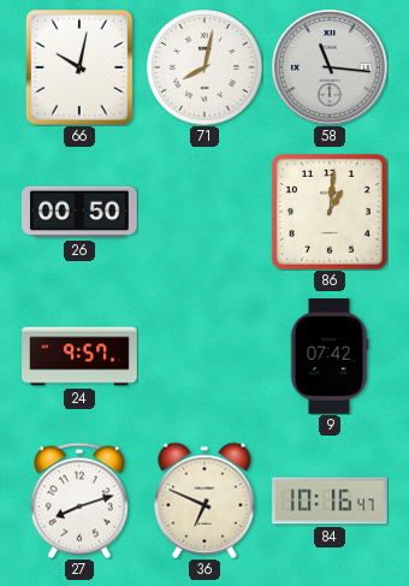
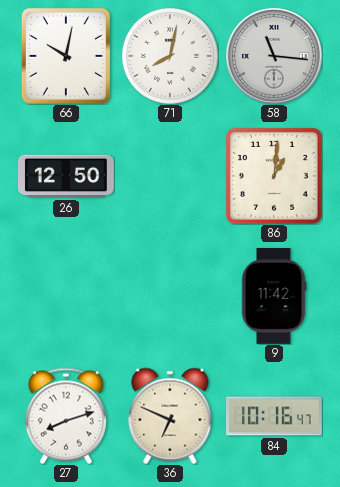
26: 00:50 -> 12:50 (67, 176)
24: 9:57 -> none (79, 356)
9: 07:42 -> 11:42 (274, 297)
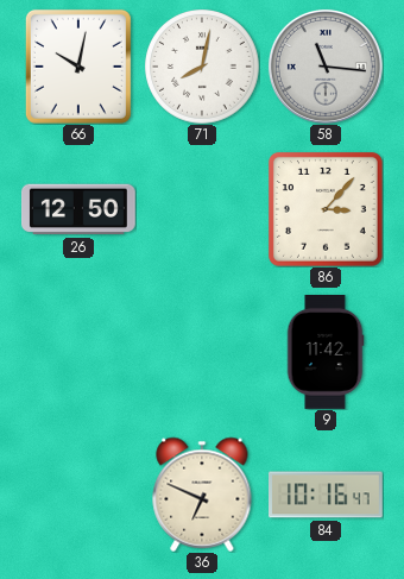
86: 1:01 -> 3:07 (326, 209)
27: 8:12 -> none (66, 416)
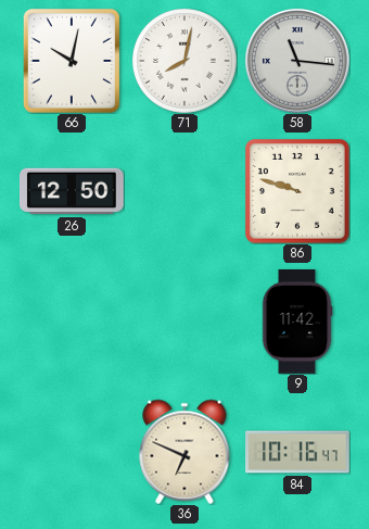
86: 3:07 -> 9:48 (297, 191)
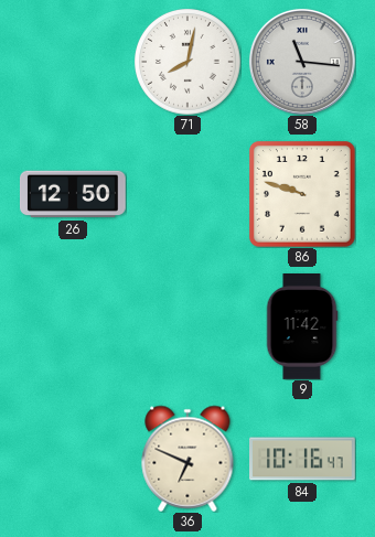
66: 10:02 -> none (72, 61)
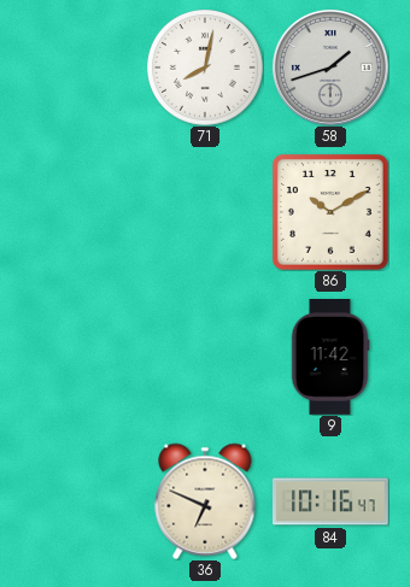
58: 11:16 -> 1:42 (330, 67)
26: 12:50 -> none (74, 194)
86: 9:48 -> 10:10 (330, 212)
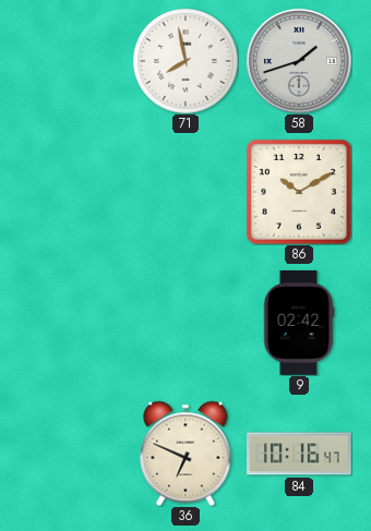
71: 8:02 -> 7:58 (185, 61)
9: 11:42 -> 02:42 (299, 324)
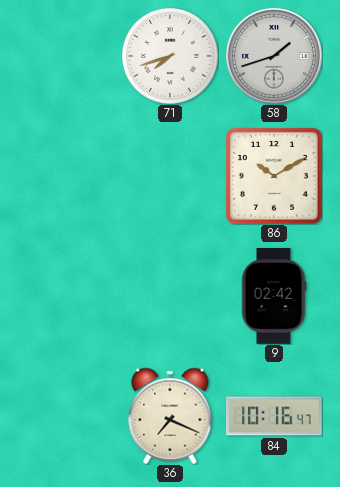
71: 7:58 -> 7:42 (170, 56)
36: 6:49 -> 7:19 (170, 416)
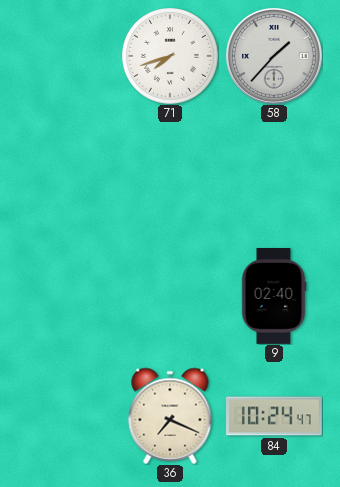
58: 1:42 -> 1:37 (274, 56)
86: 10:10 -> none (274, 176)
9: 02:42 -> 02:40 (274, 297)
84: 10:16 -> 10:24 (275, 416)
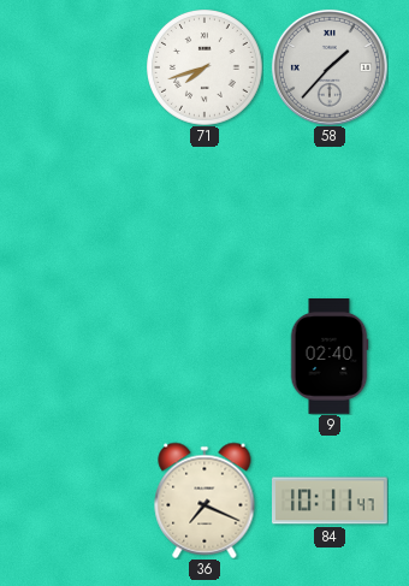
84: 10:24 -> 10:11 (331, 501)
